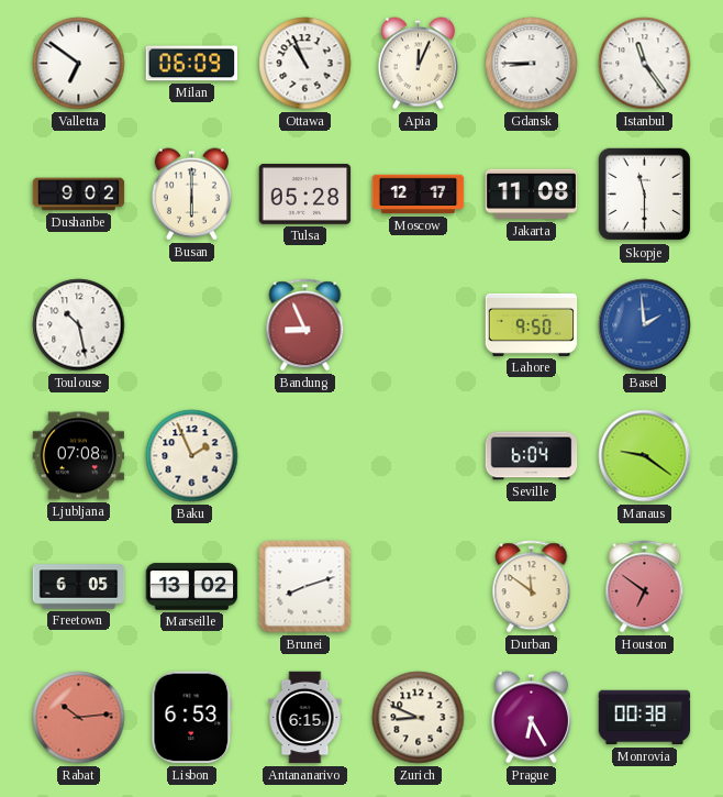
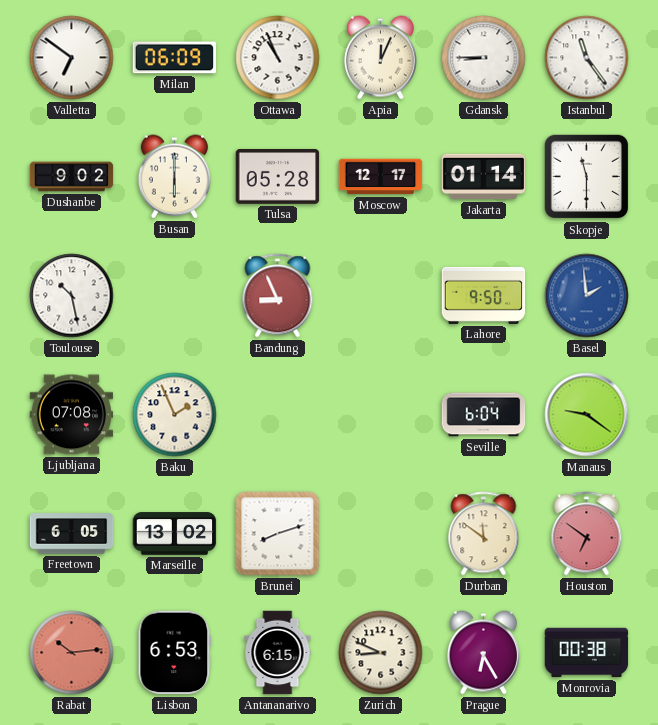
Jakarta: 11:08 -> 01:14 (484, 177)
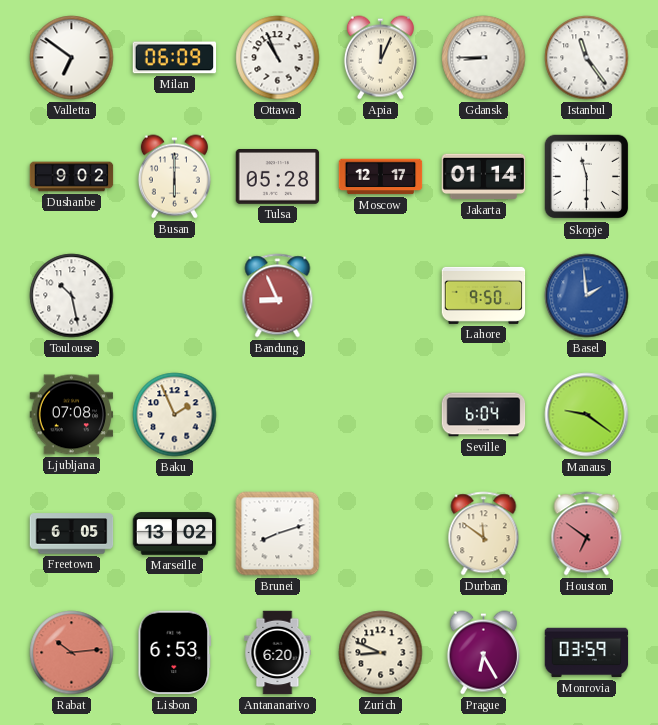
Antananarivo: 6:15 -> 6:20 (278, 653)
Monrovia: 00:38 -> 03:59 (587, 653)
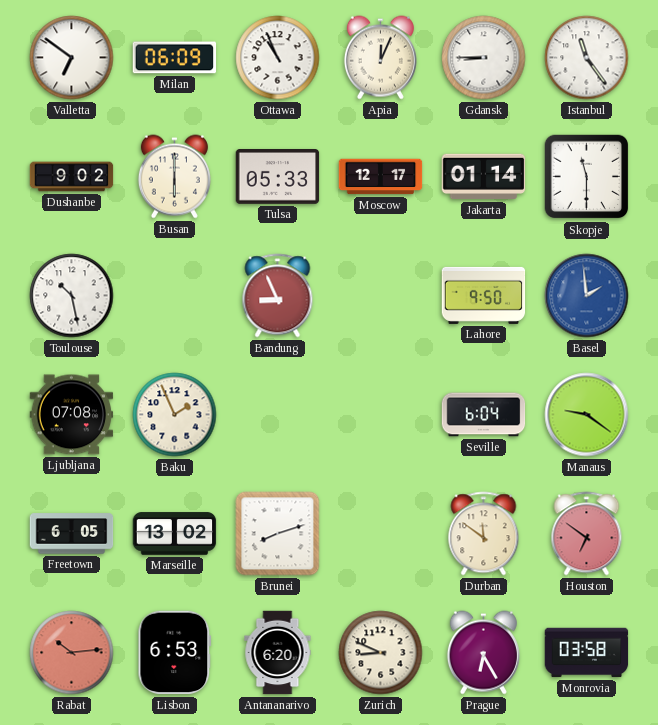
Tulsa: 05:28 -> 05:33 (278, 177)
Monrovia: 03:59 -> 03:58 (587, 653)
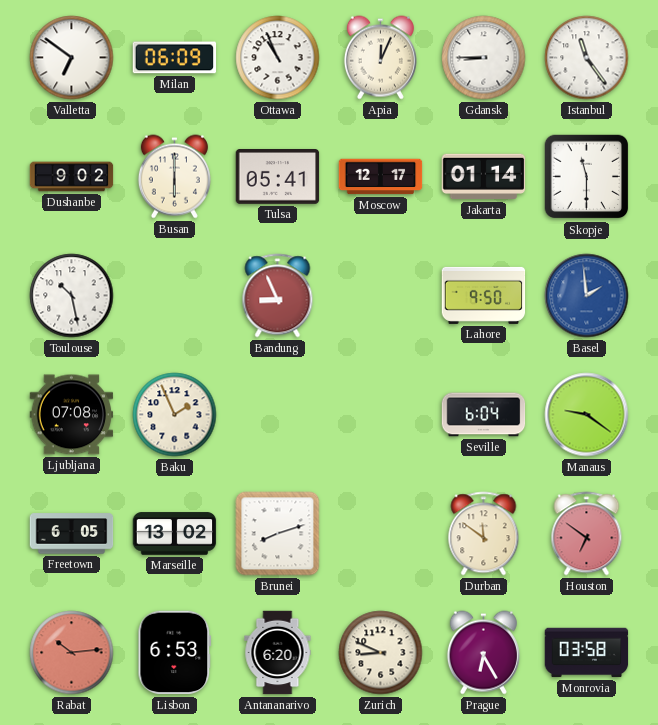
Tulsa: 05:33 -> 05:41 (278, 177)
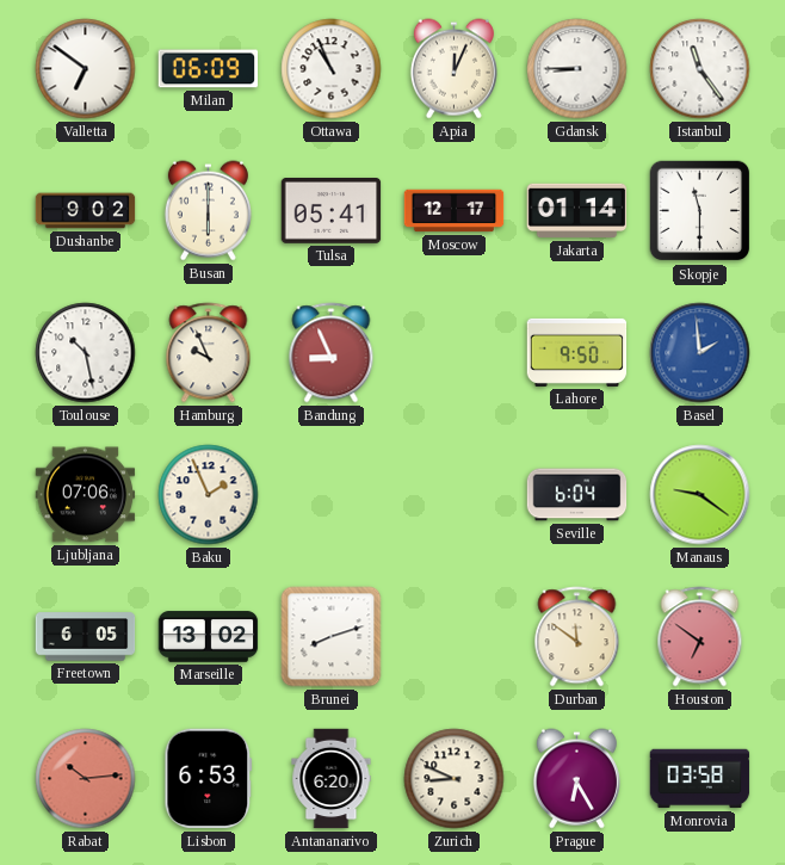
Hamburg: none -> 9:56 (209, 353)
Ljubljana: 07:08 -> 07:06 (86, 495)
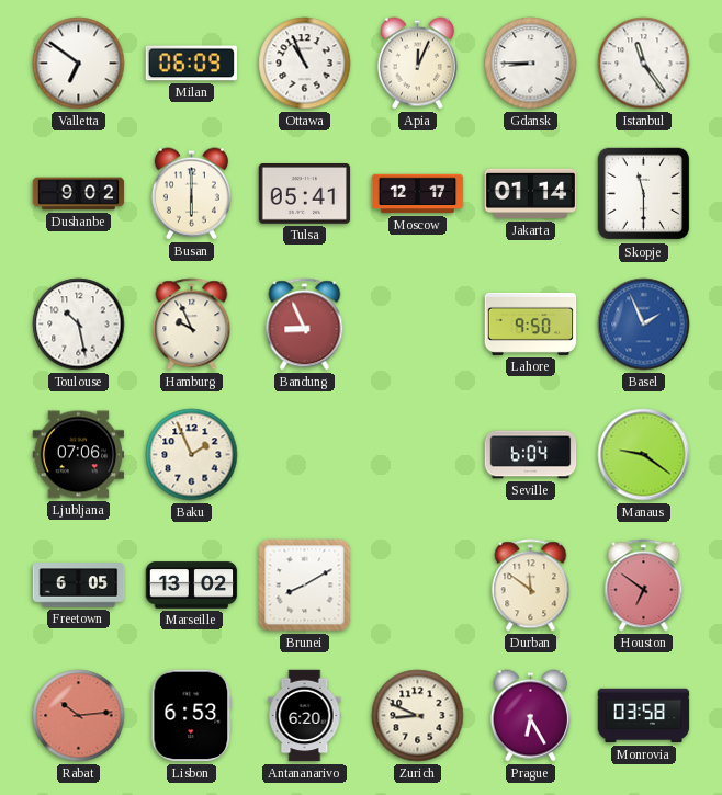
Basel: 1:59 -> 1:56 (644, 325)
Brunei: 8:12 -> 8:10 (305, 586)
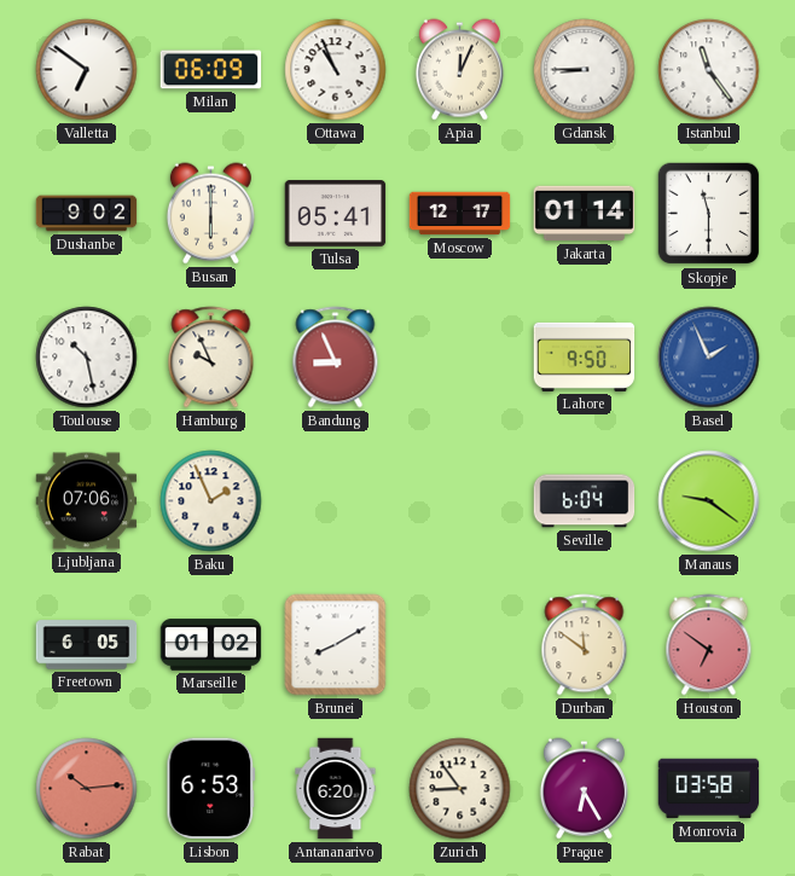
Marseille: 13:02 -> 01:02 (211, 645)
Zurich: 8:49 -> 8:54 (460, 789)
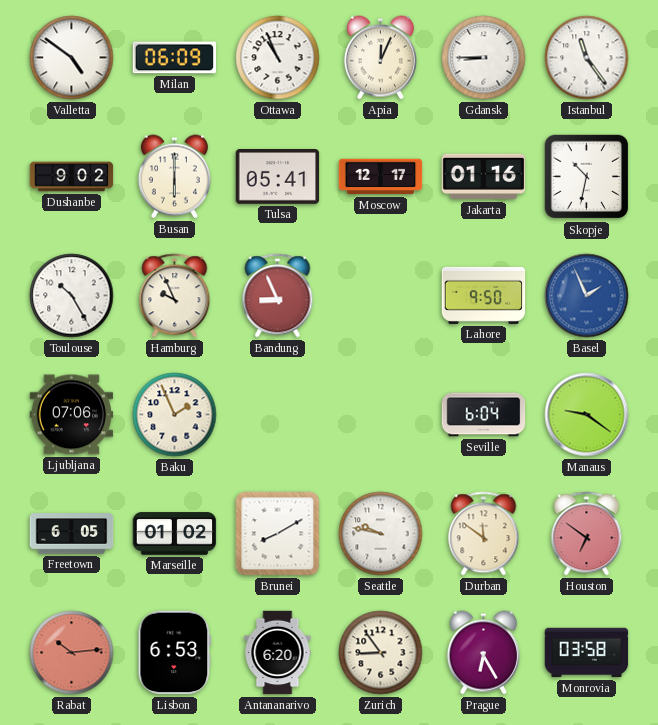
Valletta: 6:51 -> 4:51 (72, 58)
Jakarta: 01:14 -> 01:16 (484, 177)
Skopje: 11:30 -> 10:32 (587, 177)
Toulouse: 10:28 -> 10:25 (72, 296)
Seattle: none -> 9:47 (381, 534)
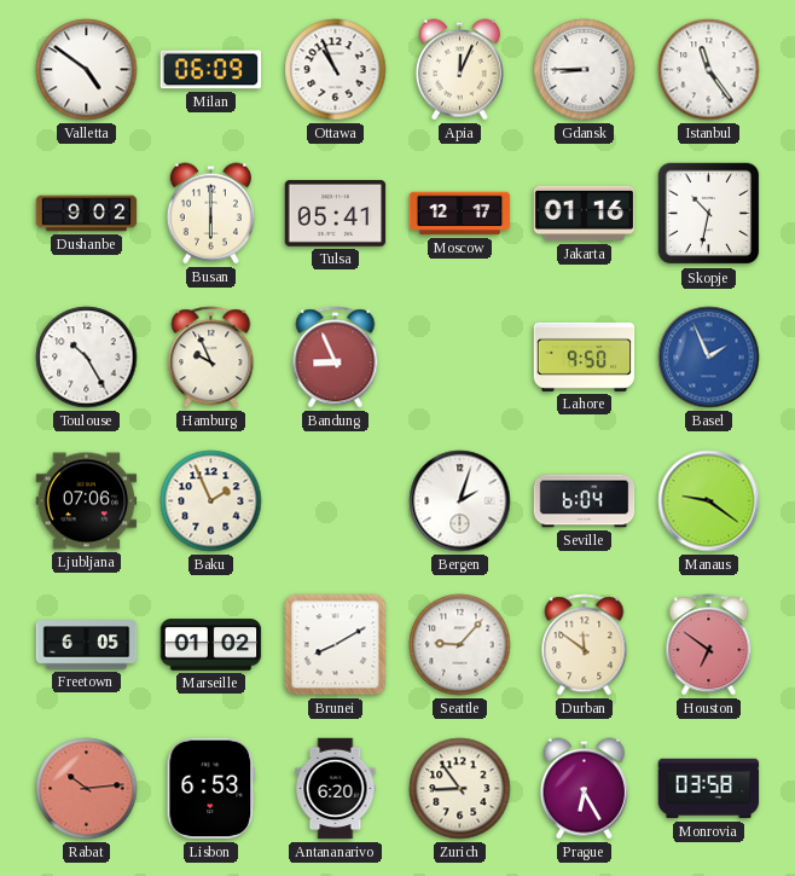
Bergen: none -> 2:03 (460, 501)
Seattle: 9:47 -> 9:07 (460, 645)
